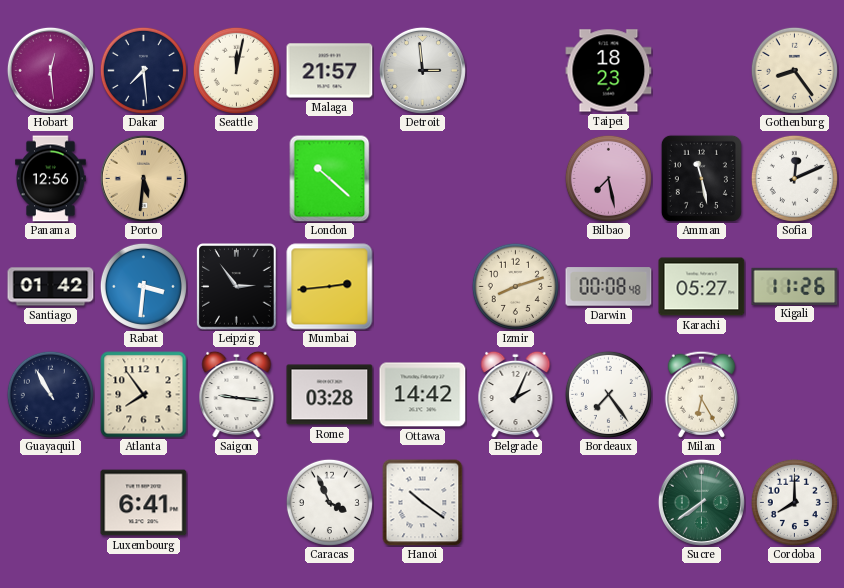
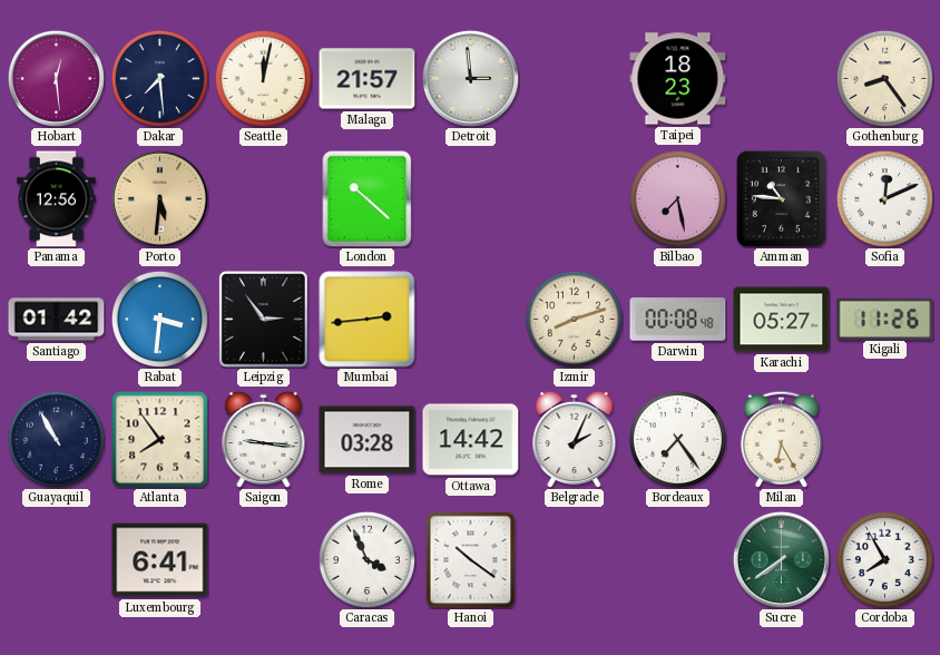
Amman: 11:28 -> 10:46 (781, 198)
Cordoba: 8:00 -> 7:55 (884, 559)
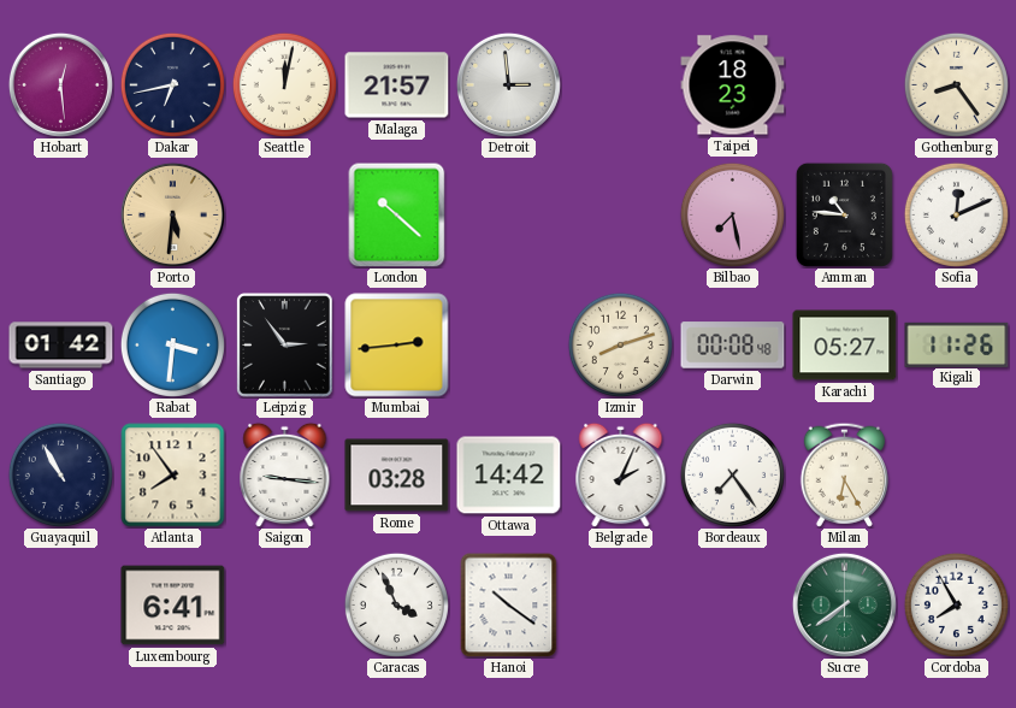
Dakar: 7:29 -> 6:43 (172, 84)
Panama: 12:56 -> none (57, 199)
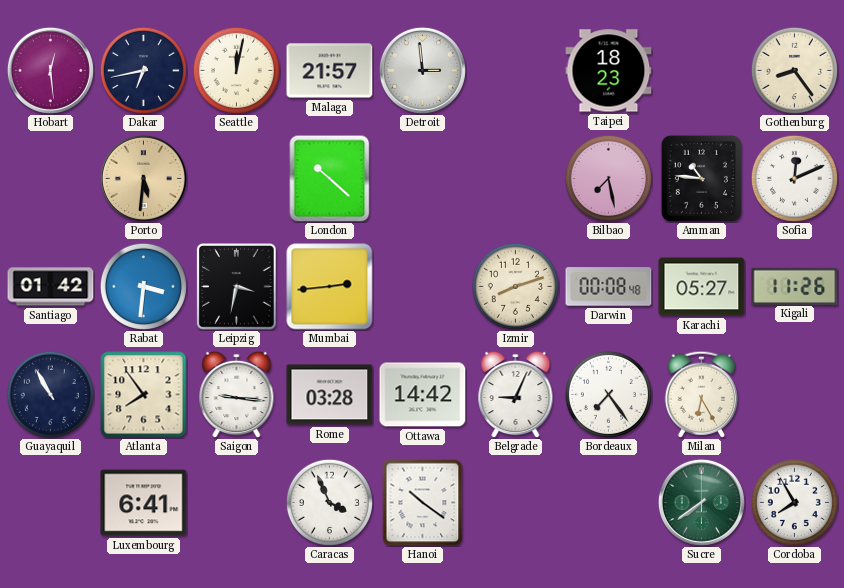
Leipzig: 2:54 -> 3:32 (237, 287)
Belgrade: 2:04 -> 9:04 (516, 394)
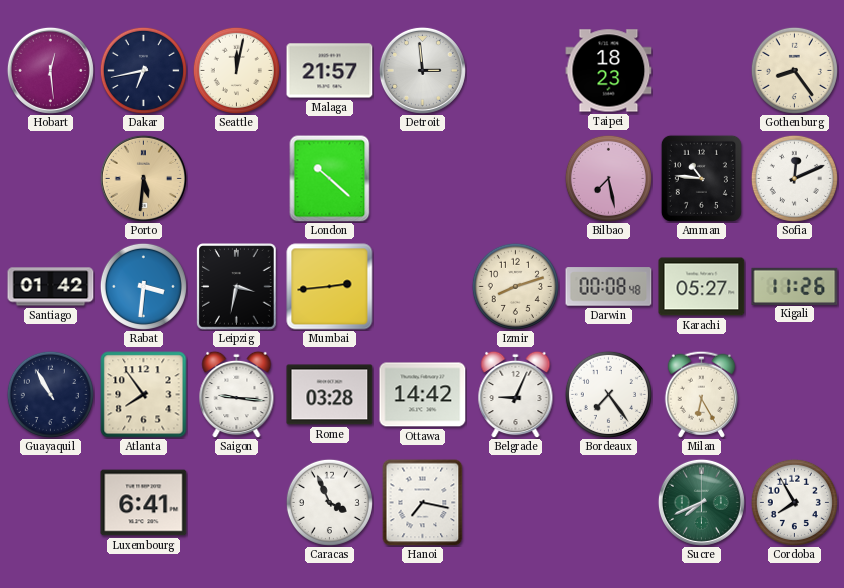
Hanoi: 10:21 -> 7:17 (423, 502)
Sucre: 7:39 -> 7:41 (701, 502)
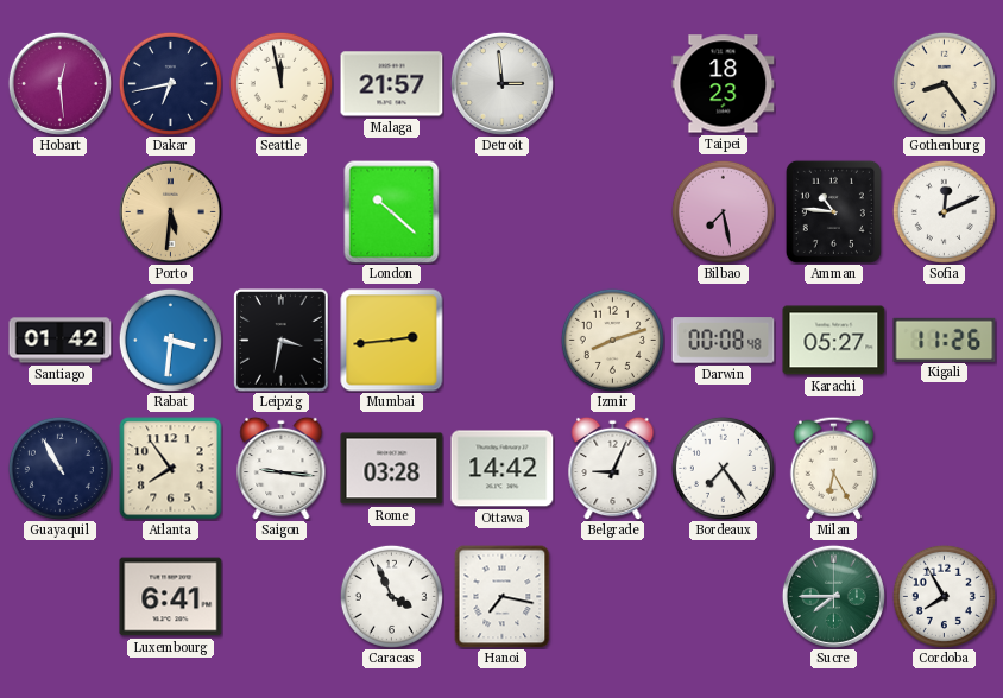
Seattle: 12:02 -> 11:58 (280, 83)
Sucre: 7:41 -> 7:45 (833, 596)
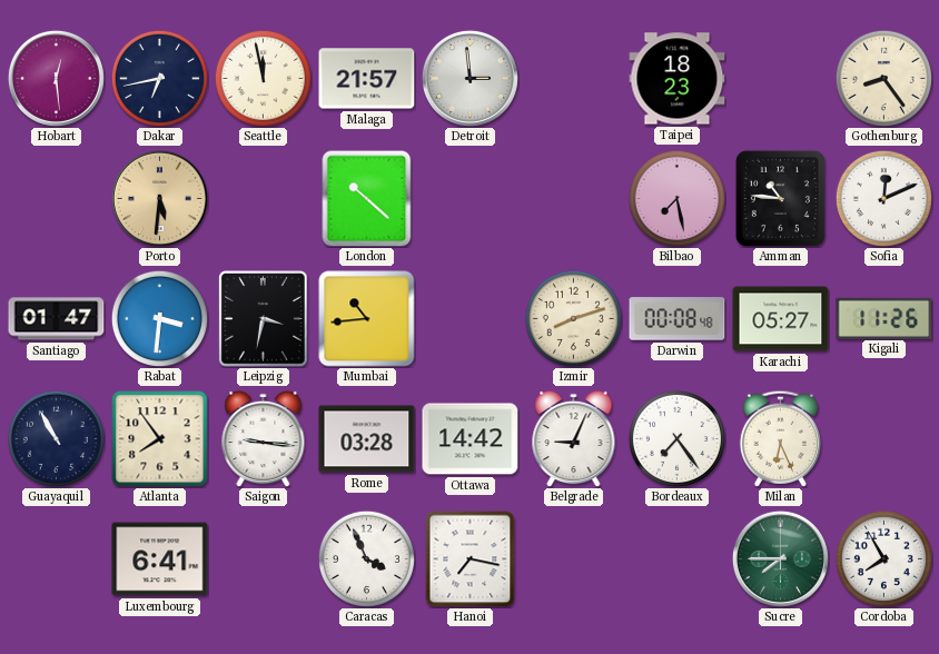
Santiago: 01:42 -> 01:47 (57, 319)
Mumbai: 2:44 -> 10:44 (367, 319)
Milan: 6:25 -> 6:26 (780, 438)
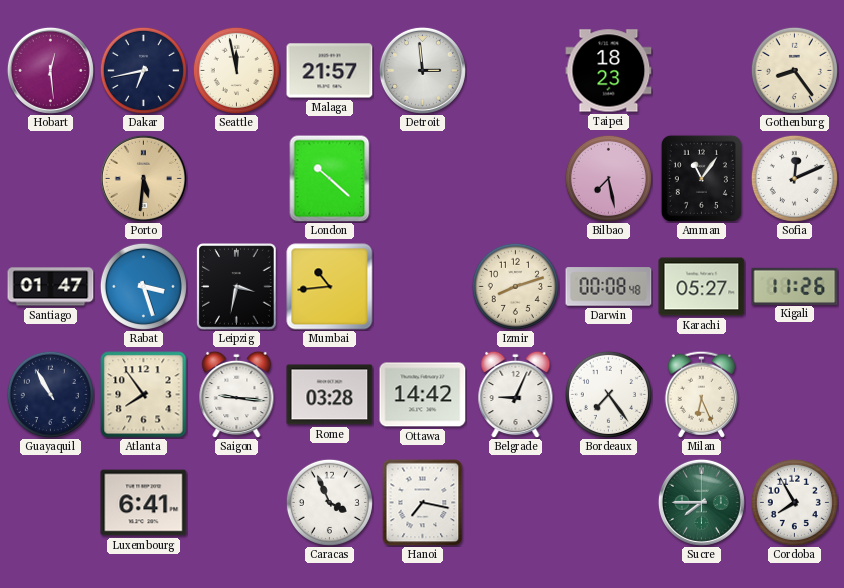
Amman: 10:46 -> 11:06 (701, 178)
Rabat: 3:31 -> 3:27 (143, 286)
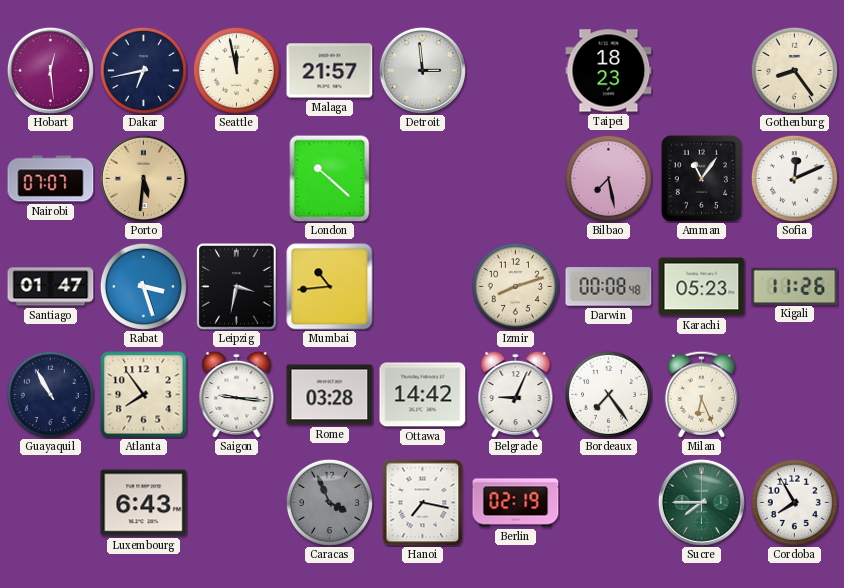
Nairobi: none -> 07:07 (51, 179)
Karachi: 05:27 -> 05:23 (702, 287)
Luxembourg: 6:41 -> 6:43 (144, 503)
Caracas dial: white -> grey (329, 502)
Berlin: none -> 02:19 (516, 503)
